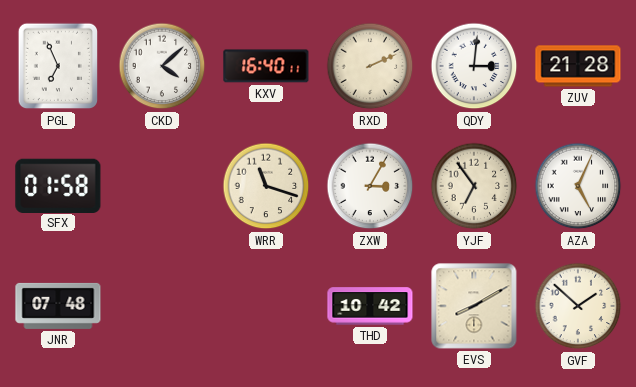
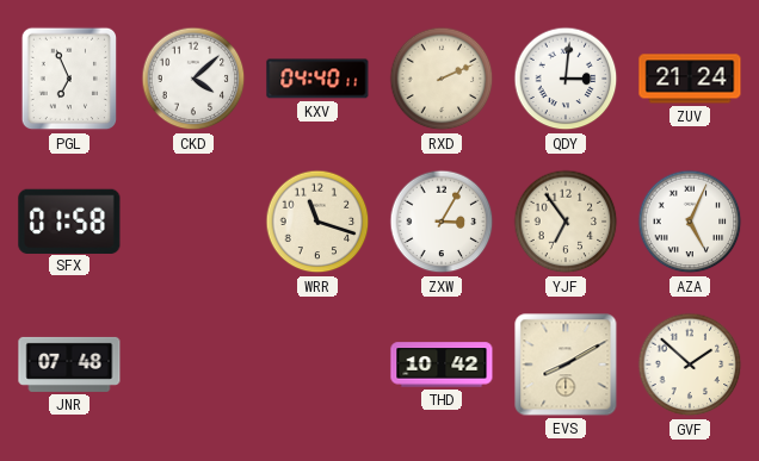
KXV: 16:40 -> 04:40 (317, 79)
ZUV: 21:28 -> 21:24 (690, 79)
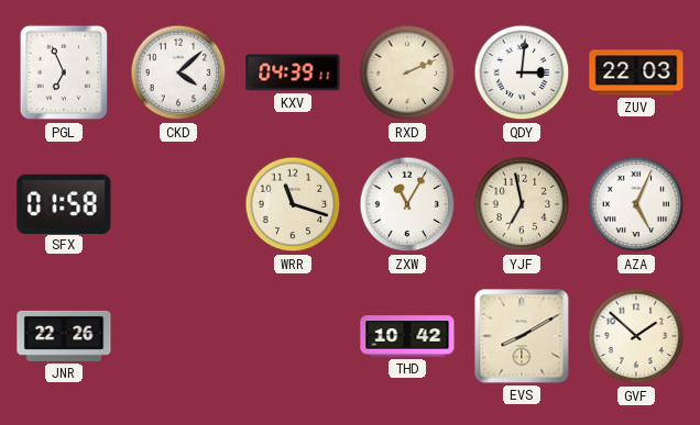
KXV: 04:40 -> 04:39 (293, 72)
ZUV: 21:24 -> 22:03 (636, 72)
ZXW: 3:05 -> 11:05 (407, 204)
YJF: 6:54 -> 6:58 (522, 204)
JNR: 07:48 -> 22:26 (64, 336)
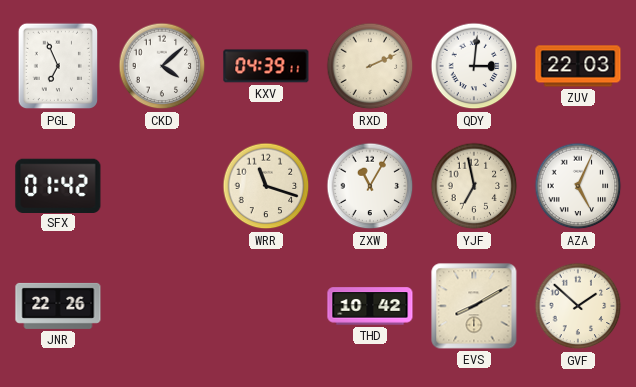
SFX: 01:58 -> 01:42 (58, 185)
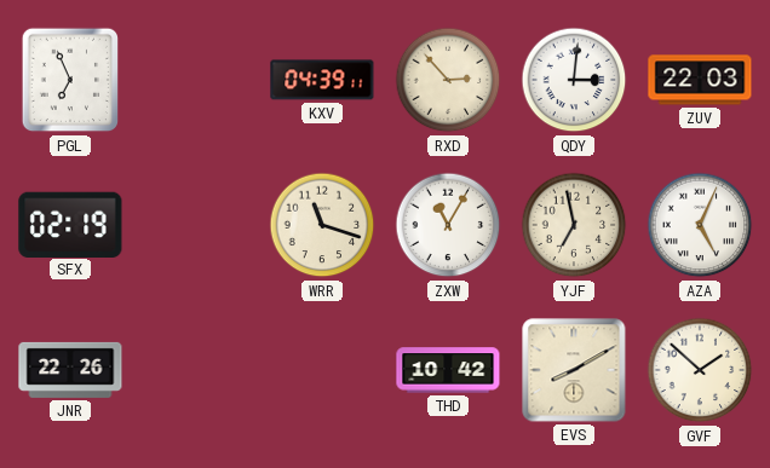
CKD: 4:08 -> none (162, 66)
RXD: 2:11 -> 2:53 (448, 80)
SFX: 01:42 -> 02:19 (70, 224)
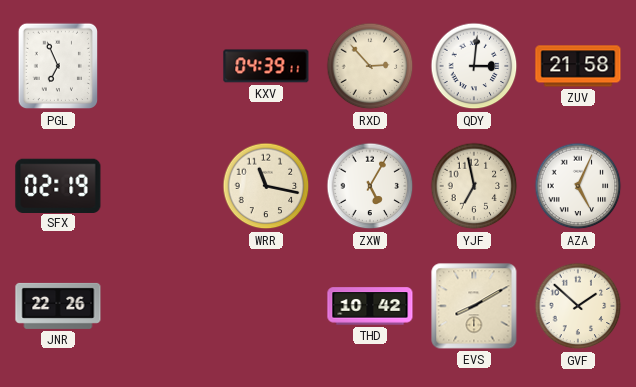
ZUV: 22:03 -> 21:58 (578, 66)
WRR: 11:18 -> 11:17 (266, 186)
ZXW: 11:05 -> 5:05 (370, 186)
